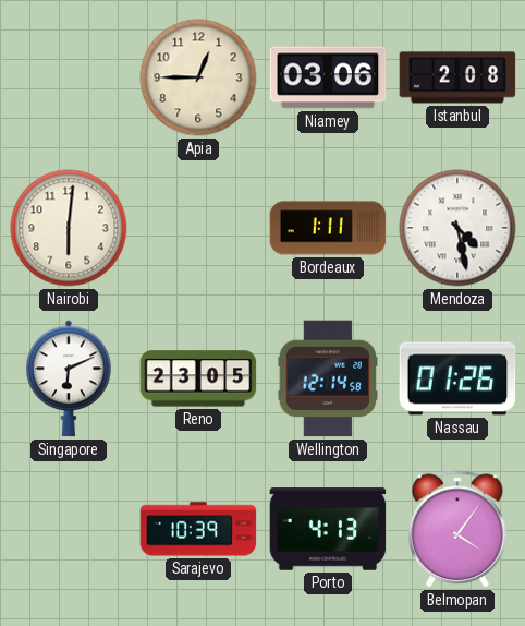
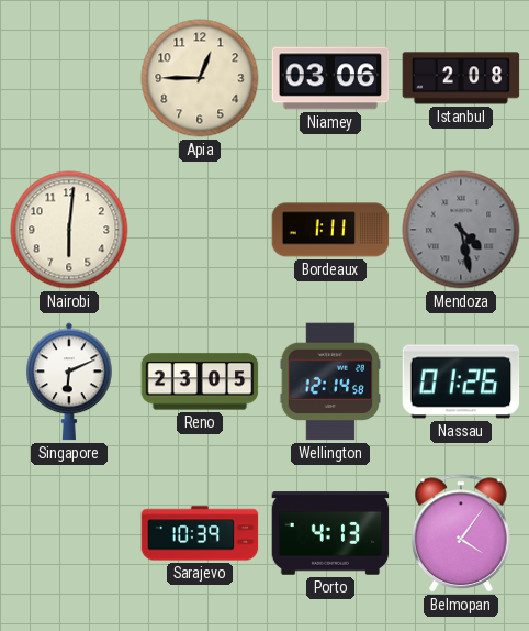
Mendoza dial: white -> grey (461, 230)
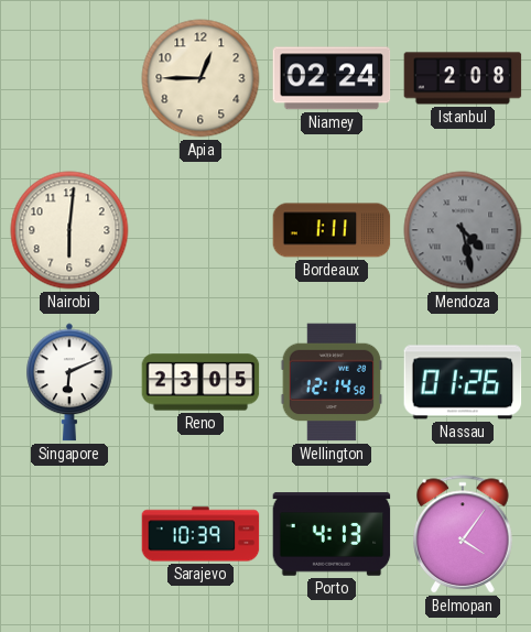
Niamey: 03:06 -> 02:24 (332, 78)
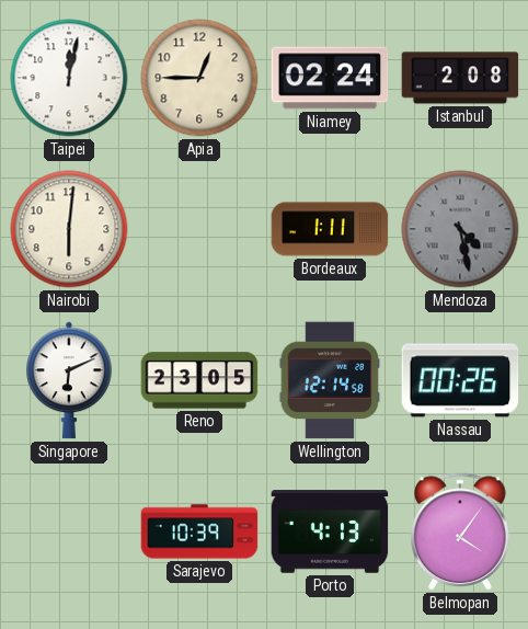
Taipei: none -> 12:02 (69, 78)
Nassau: 01:26 -> 00:26 (460, 380)
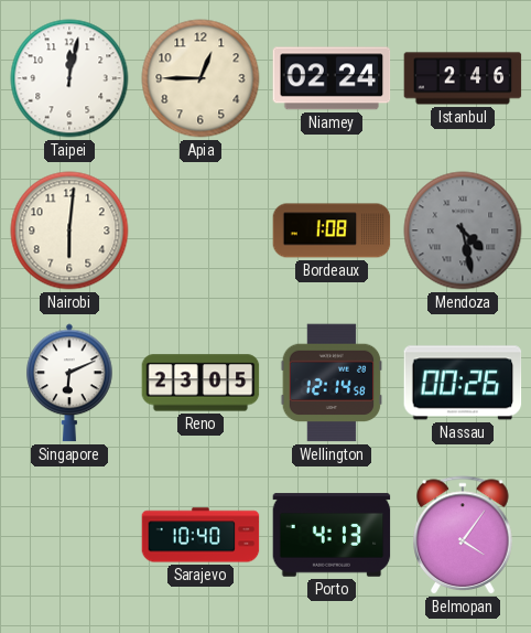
Istanbul: 2:08 -> 2:46 (463, 78)
Bordeaux: 1:11 -> 1:08 (332, 230)
Sarajevo: 10:39 -> 10:40 (201, 535)
